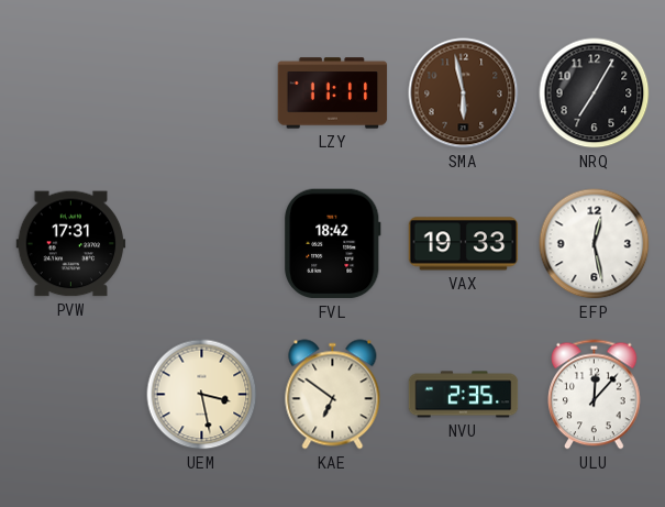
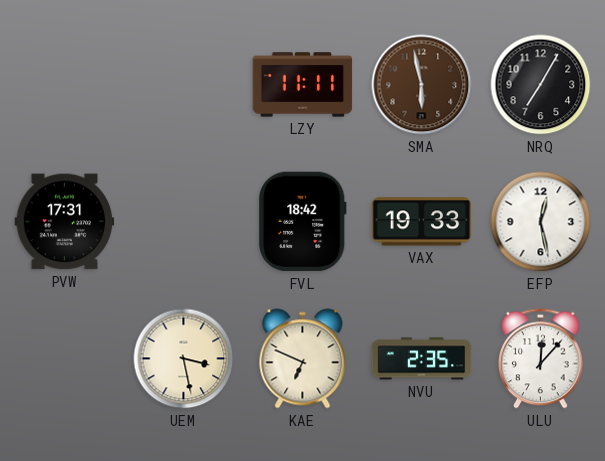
KAE: 6:51 -> 6:49 (303, 359)
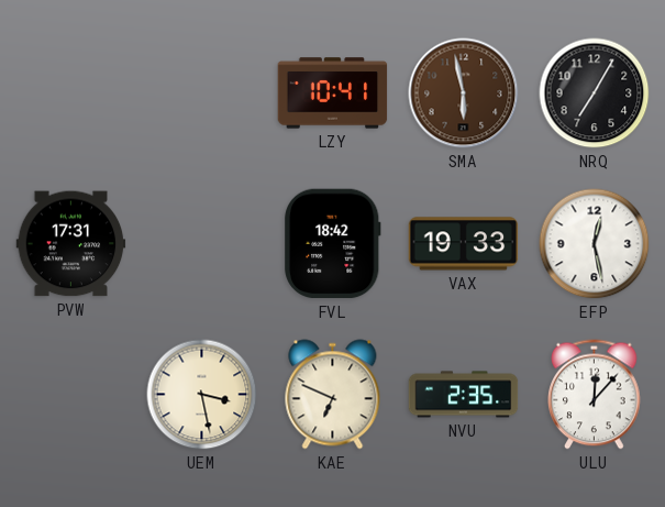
LZY: 11:11 -> 10:41 (333, 93)
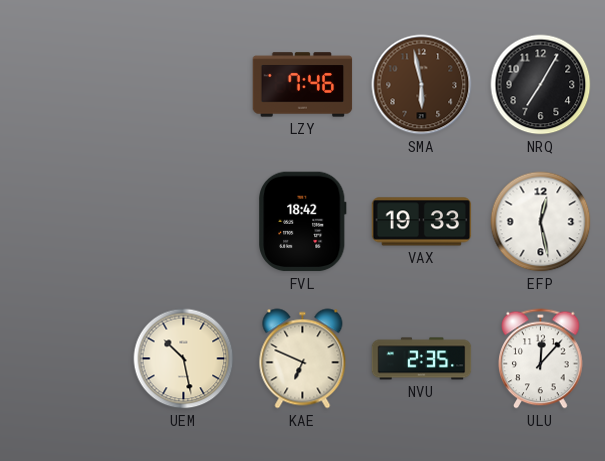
LZY: 10:41 -> 7:46 (303, 85)
PVW: 17:31 -> none (71, 244)
UEM: 3:28 -> 10:28 (184, 359)
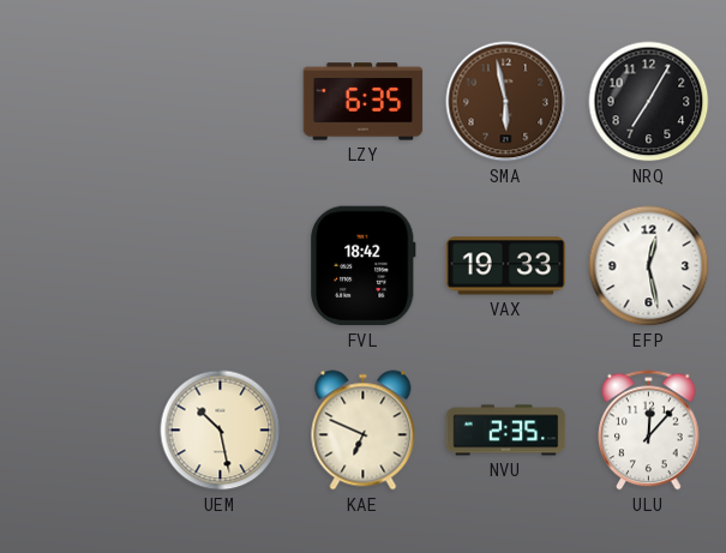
LZY: 7:46 -> 6:35 (364, 102)
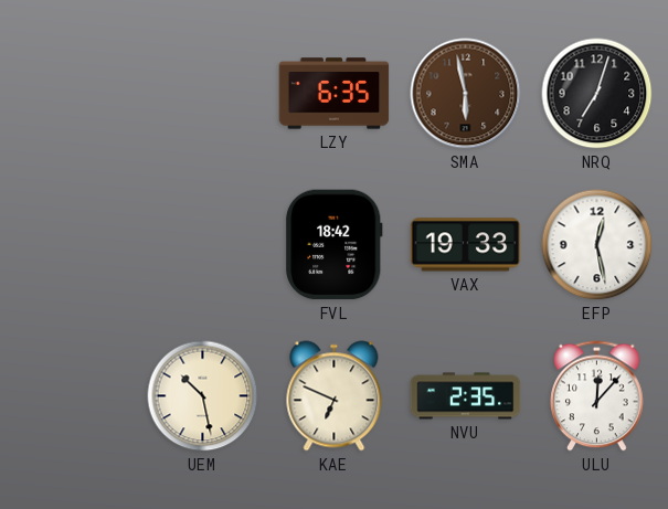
NRQ: 7:05 -> 7:03 (597, 94)
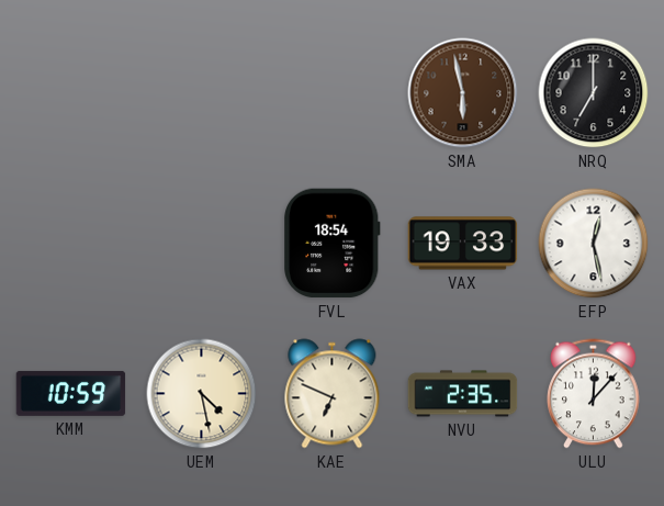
LZY: 6:35 -> none (335, 94)
NRQ: 7:03 -> 7:00 (594, 93)
FVL: 18:42 -> 18:54 (333, 244)
KMM: none -> 10:59 (71, 393)
UEM: 10:28 -> 4:28 (202, 394)
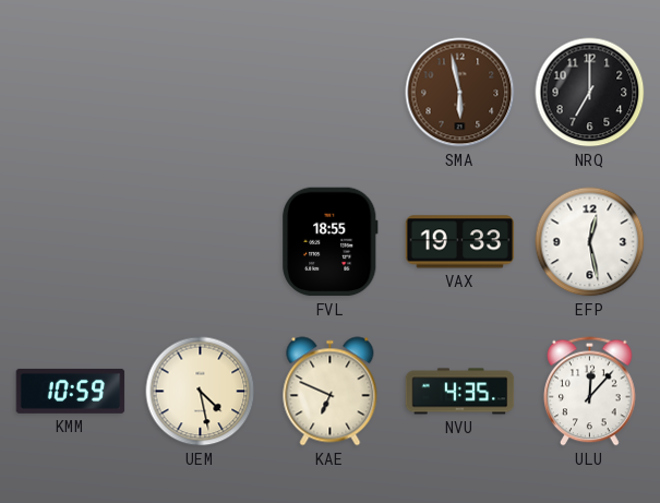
FVL: 18:54 -> 18:55 (331, 242)
NVU: 2:35 -> 4:35 (460, 392)
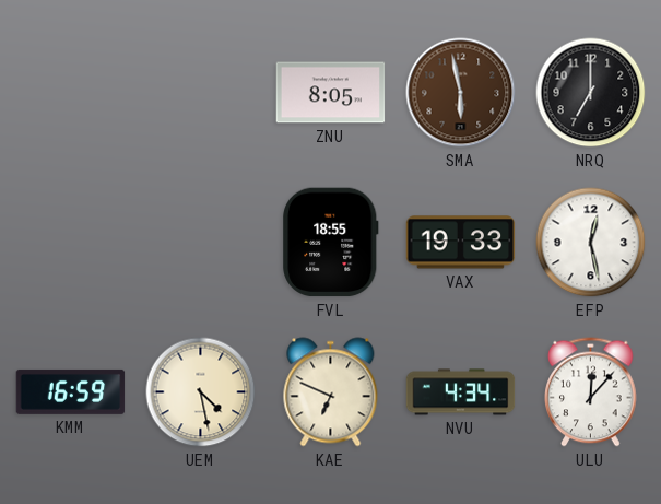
ZNU: none -> 8:05 (331, 93)
KMM: 10:59 -> 16:59 (71, 391)
NVU: 4:35 -> 4:34 (461, 392)
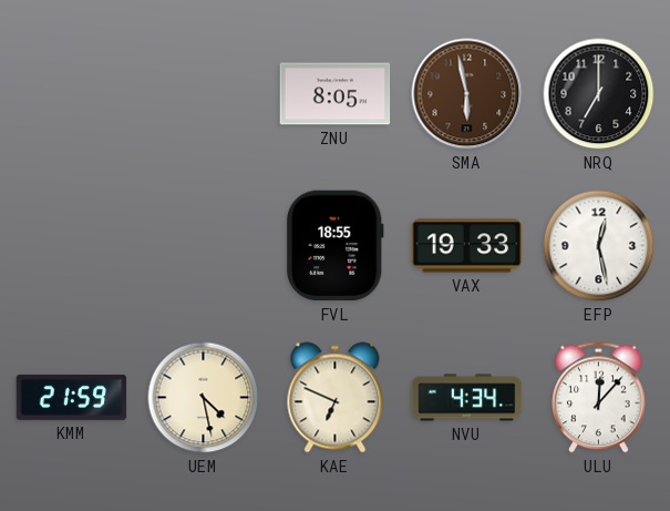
KMM: 16:59 -> 21:59 (72, 397)
